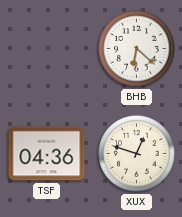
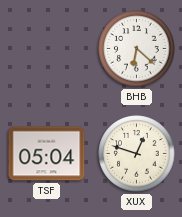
TSF: 04:36 -> 05:04 (47, 154)
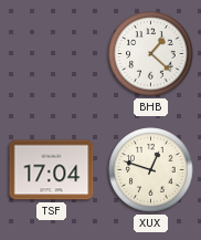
BHB: 6:22 -> 1:22 (151, 54)
TSF: 05:04 -> 17:04 (52, 170)
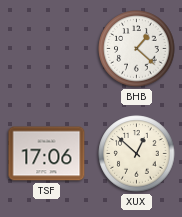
TSF: 17:04 -> 17:06 (47, 154)
XUX: 12:48 -> 12:52 (137, 154)
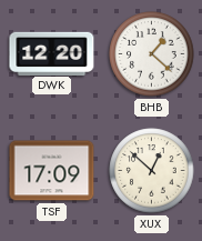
DWK: none -> 12:20 (52, 53)
TSF: 17:06 -> 17:09 (52, 171)
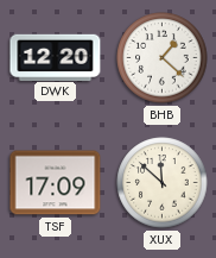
XUX: 12:52 -> 11:52 (163, 183)
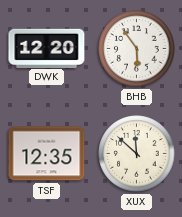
BHB: 1:22 -> 5:54 (137, 49)
TSF: 17:09 -> 12:35 (47, 154)
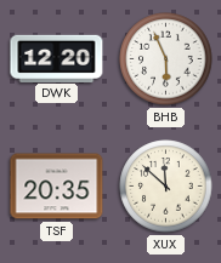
BHB: 5:54 -> 5:56 (166, 59)
TSF: 12:35 -> 20:35 (57, 187)
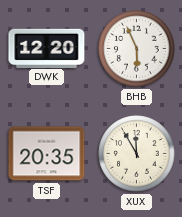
XUX: 11:52 -> 11:55 (137, 154)
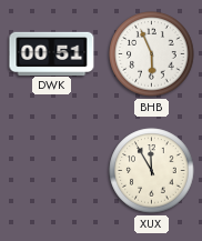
DWK: 12:20 -> 00:51 (52, 53)
TSF: 20:35 -> none (47, 154)
